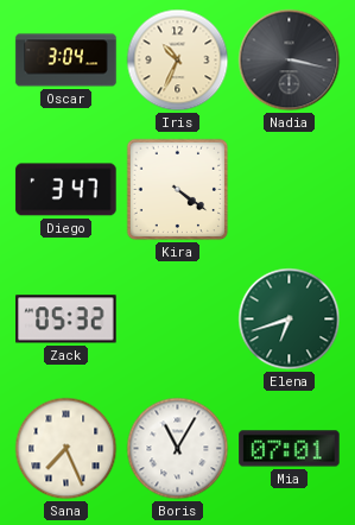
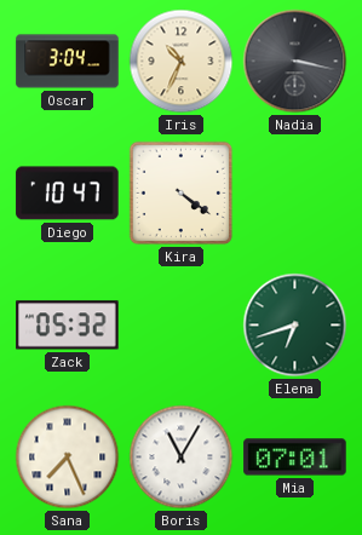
Diego: 3:47 -> 10:47 (68, 194)
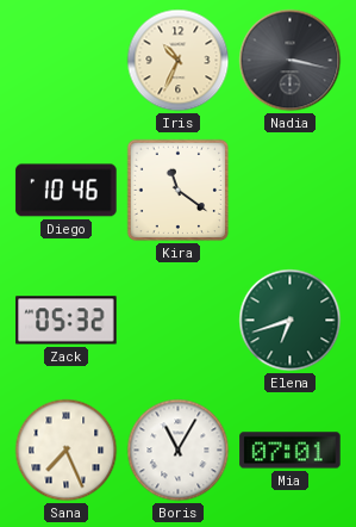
Oscar: 3:04 -> none (68, 62)
Diego: 10:47 -> 10:46 (67, 191)
Kira: 4:21 -> 11:21 (179, 191)
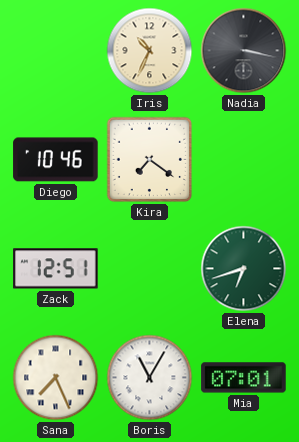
Kira: 11:21 -> 7:21 (150, 160)
Zack: 05:32 -> 12:51 (56, 269)
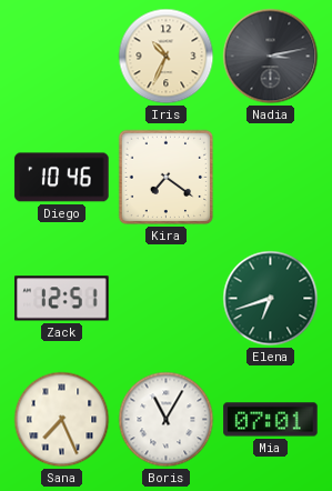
Nadia: 3:17 -> 3:13 (271, 57)
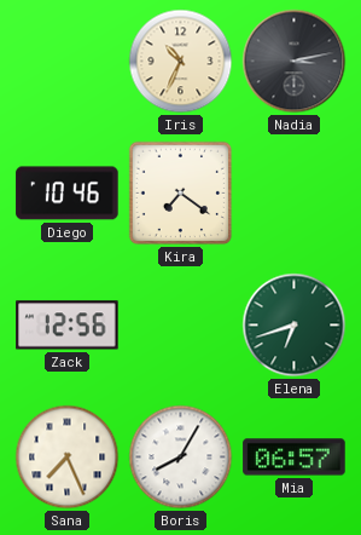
Zack: 12:51 -> 12:56 (68, 326)
Boris: 11:05 -> 8:05 (181, 458)
Mia: 07:01 -> 06:57 (295, 458)
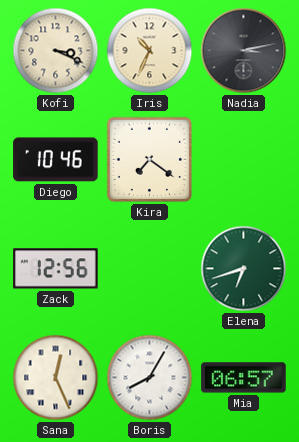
Kofi: none -> 3:19 (56, 51)
Sana: 7:26 -> 12:26 (56, 378)
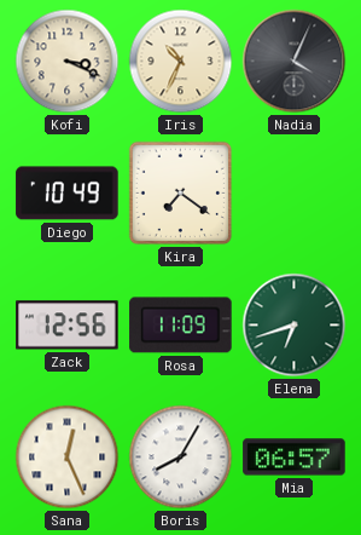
Nadia: 3:13 -> 4:04 (295, 62)
Diego: 10:46 -> 10:49 (68, 194)
Rosa: none -> 11:09 (181, 326)
